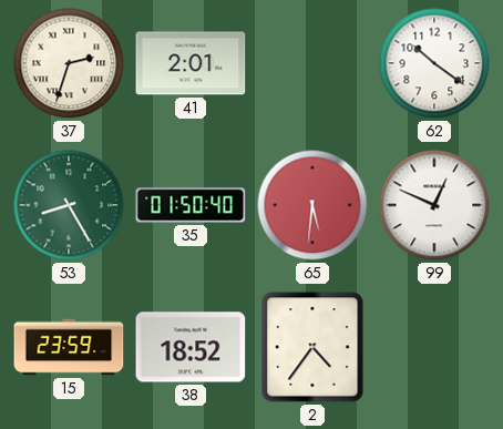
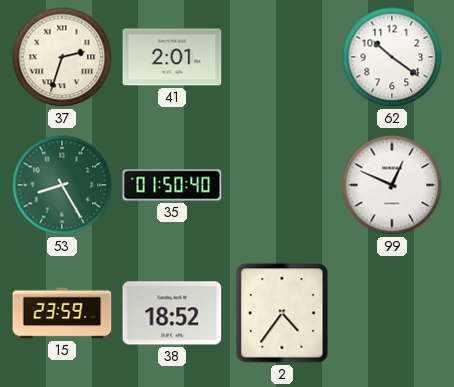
65: 5:31 -> none (312, 205)
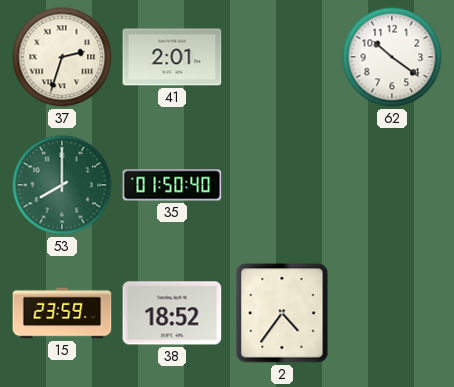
53: 8:25 -> 8:00 (62, 185)
99: 12:49 -> none (392, 185)
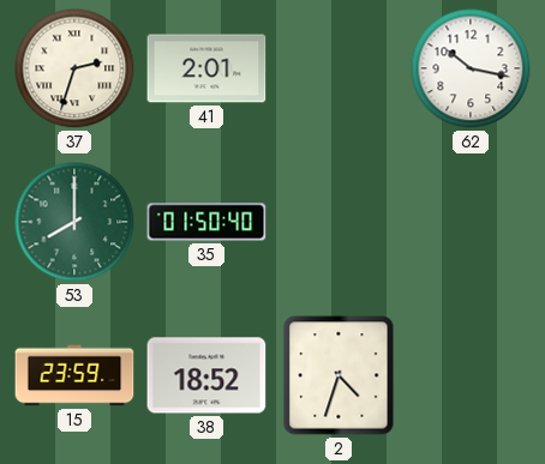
62: 10:21 -> 10:17 (471, 68)
2: 4:36 -> 4:33 (339, 375)
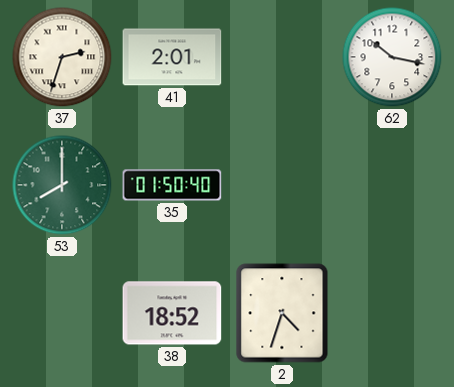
15: 23:59 -> none (74, 375)
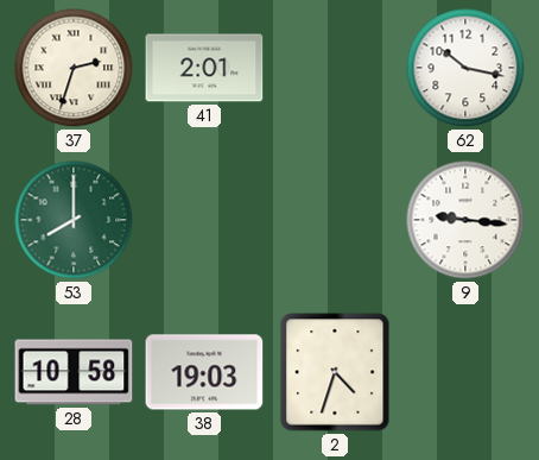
35: 01:50 -> none (172, 185)
9: none -> 9:16 (465, 220)
28: none -> 10:58 (74, 372)
38: 18:52 -> 19:03 (204, 372)
